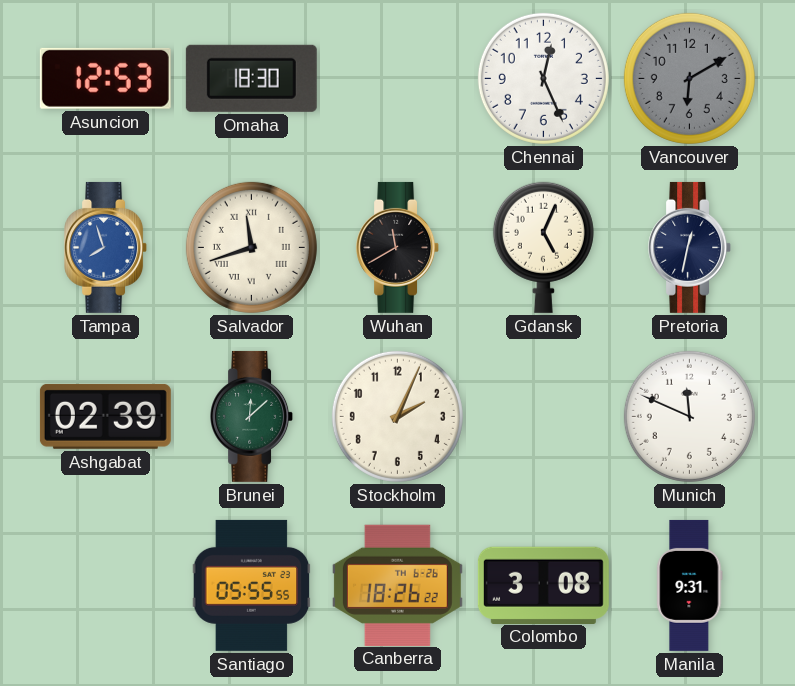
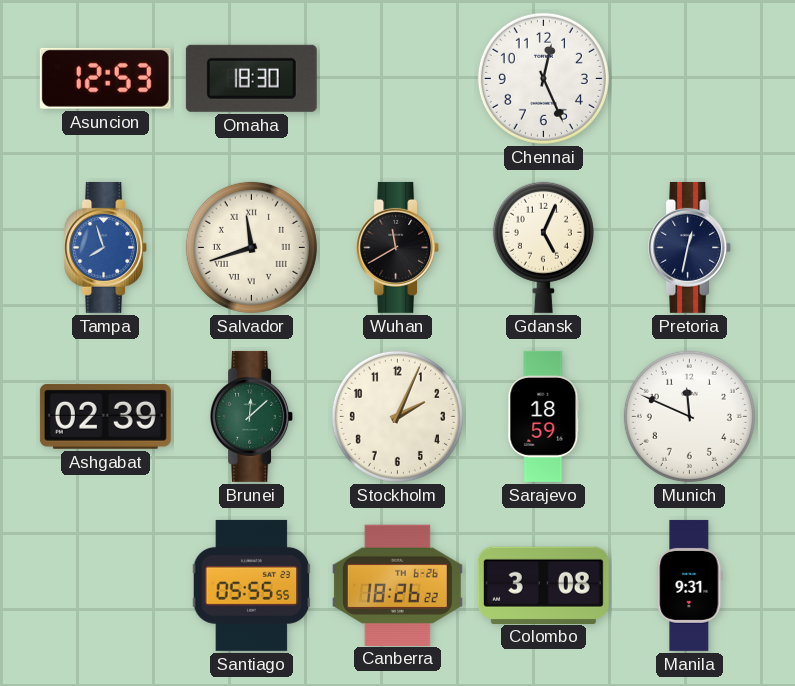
Vancouver: 6:10 -> none (689, 78)
Sarajevo: none -> 18:59 (544, 416)
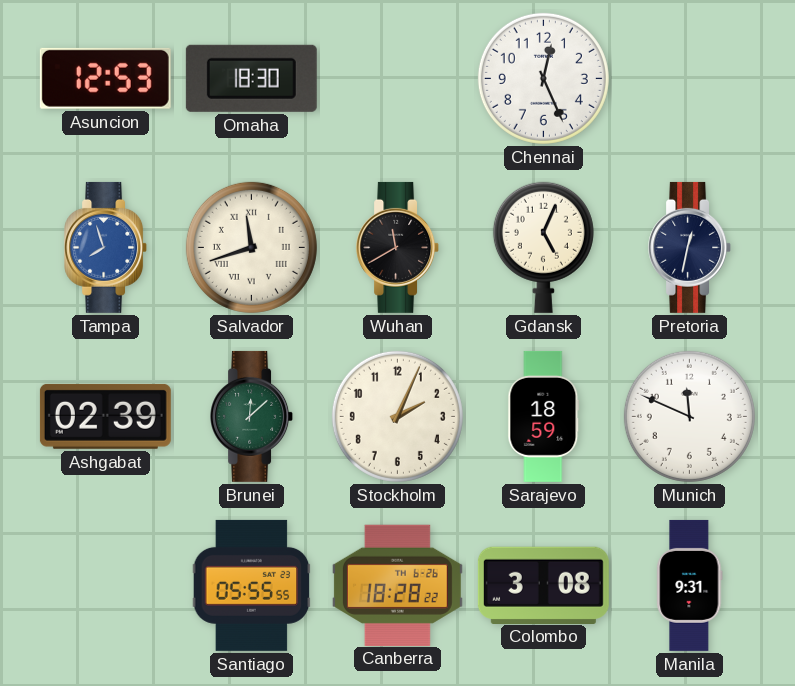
Canberra: 18:26 -> 18:28 (397, 585)
